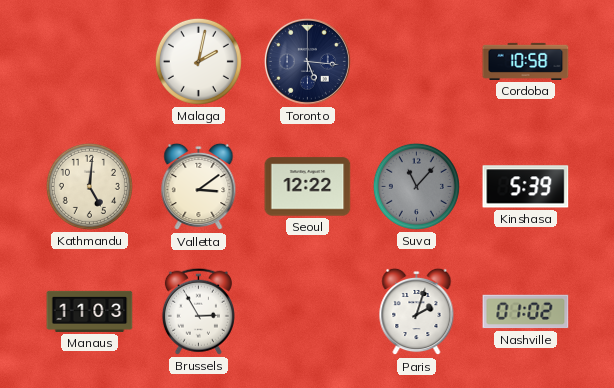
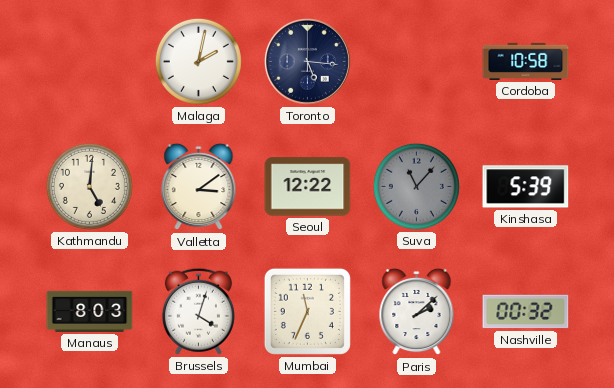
Manaus: 11:03 -> 8:03 (90, 311)
Brussels: 2:55 -> 4:03 (198, 311)
Mumbai: none -> 11:34 (307, 311)
Paris: 2:03 -> 2:08 (417, 312)
Nashville: 01:02 -> 00:32 (526, 312)
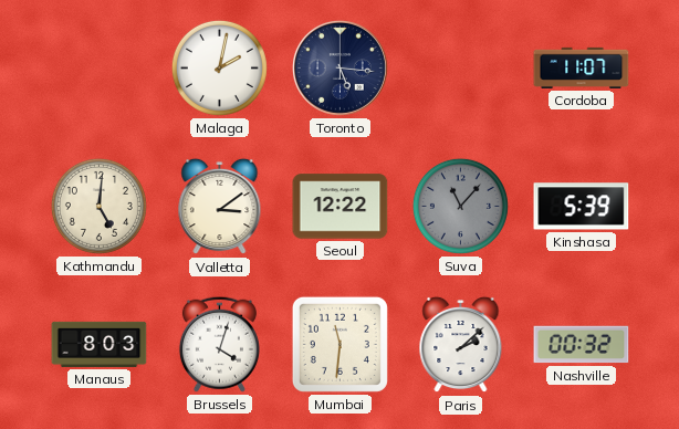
Cordoba: 10:58 -> 11:07 (582, 67)
Mumbai: 11:34 -> 11:31 (339, 344)
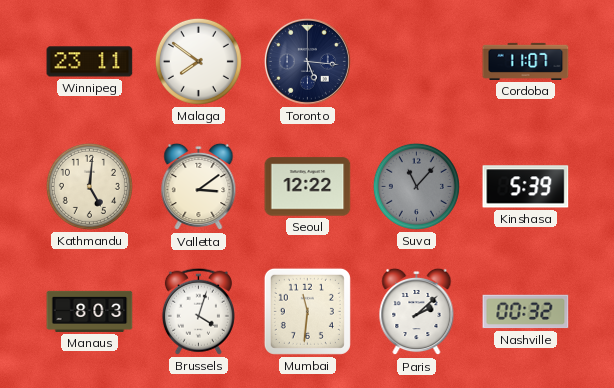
Winnipeg: none -> 23:11 (90, 62)
Malaga: 2:02 -> 7:51 (198, 61)
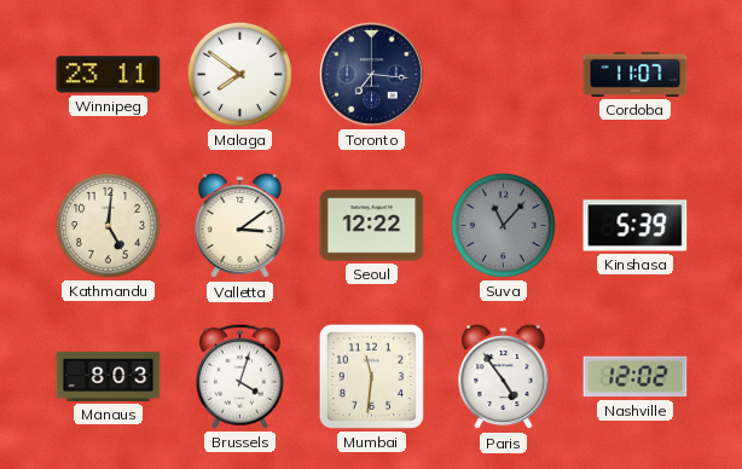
Toronto: 5:16 -> 7:16 (371, 74)
Paris: 2:08 -> 4:54 (504, 377)
Nashville: 00:32 -> 12:02 (636, 377)
